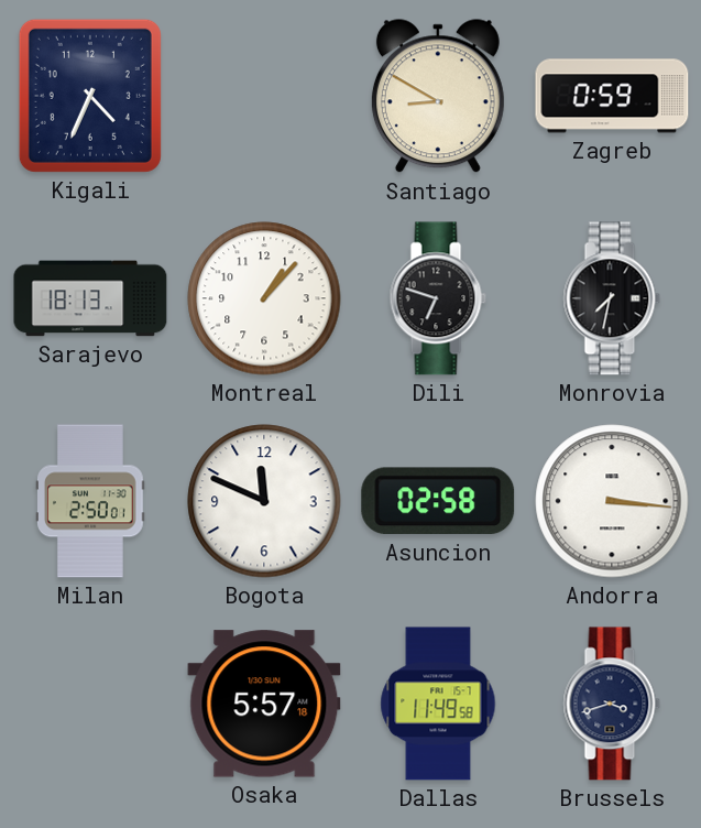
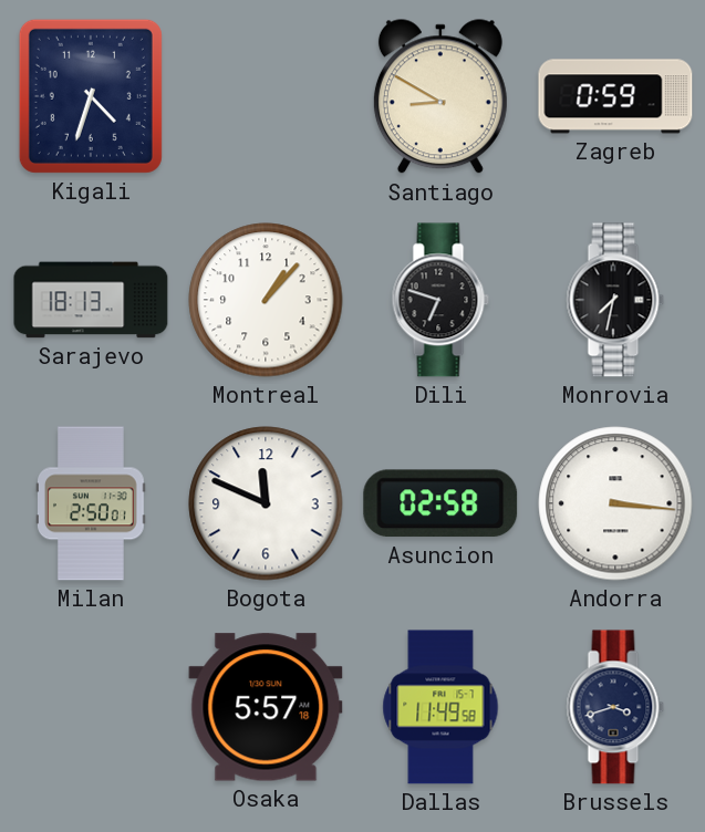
Kigali: 4:34 -> 4:33 (91, 96)
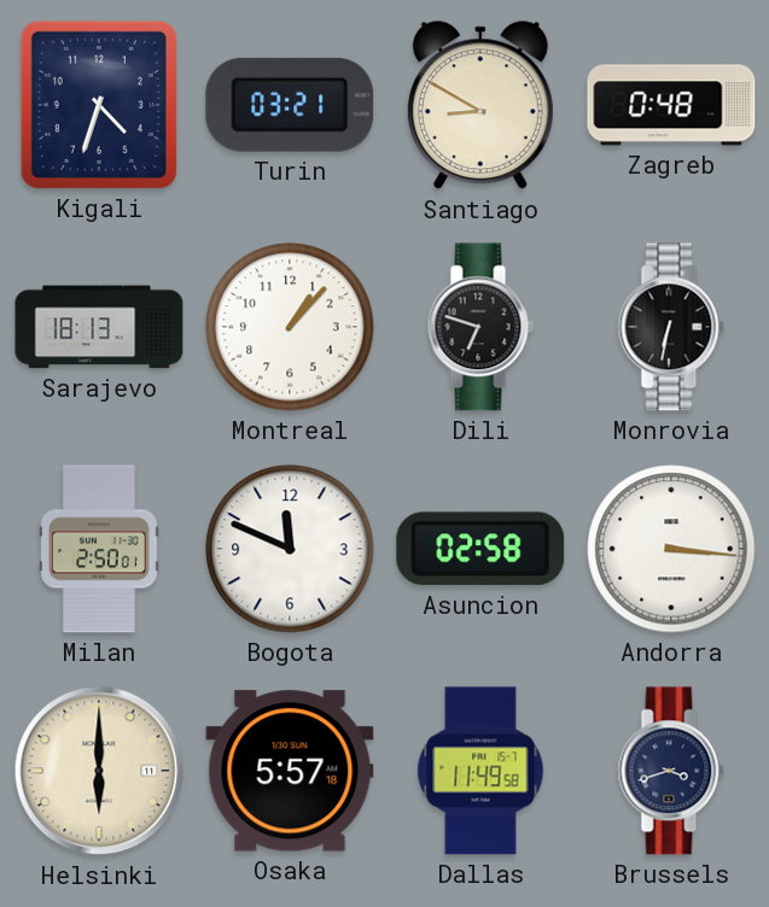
Turin: none -> 03:21 (290, 105)
Zagreb: 0:59 -> 0:48 (671, 105)
Monrovia: 7:32 -> 6:32 (671, 327)
Helsinki: none -> 6:00 (99, 771)
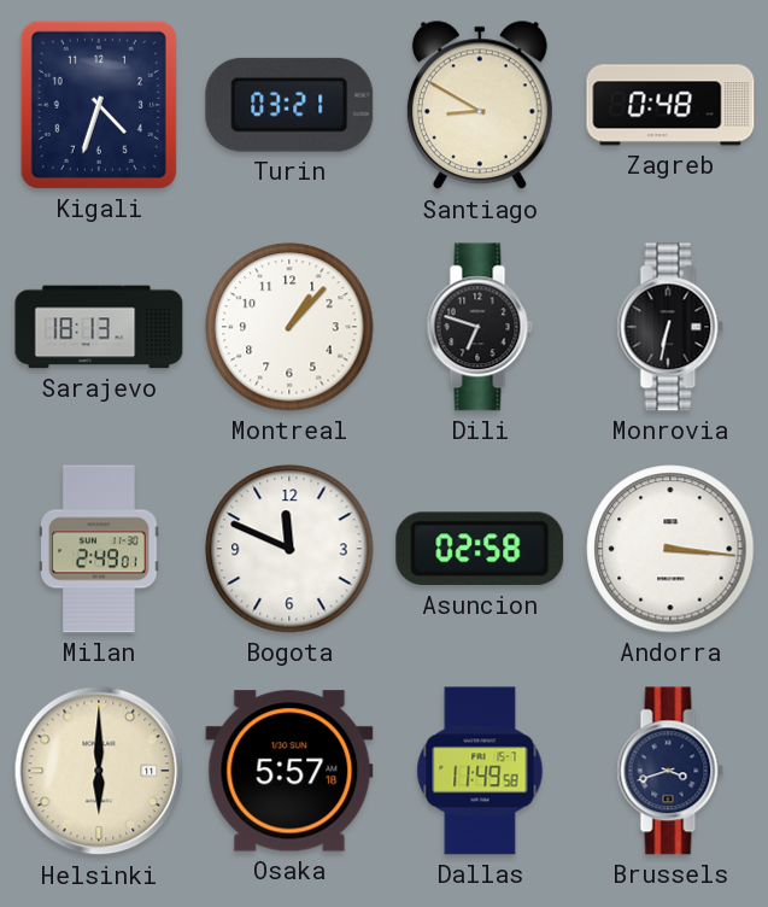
Milan: 2:50 -> 2:49 (100, 549)
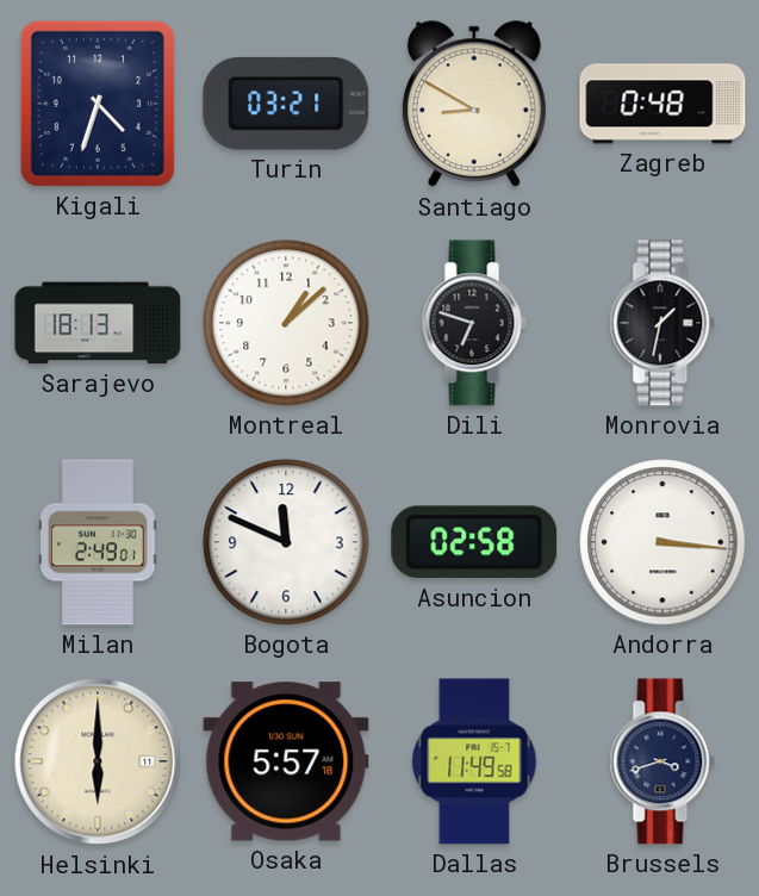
Montreal: 1:07 -> 1:08 (286, 323)
Monrovia: 6:32 -> 1:32 (662, 323)
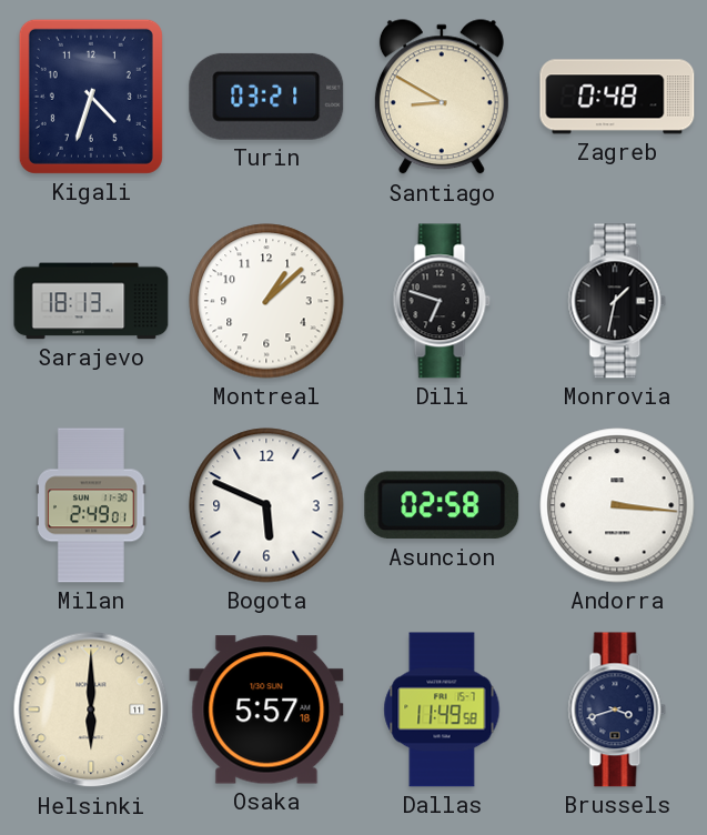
Bogota: 11:49 -> 5:49 (266, 505)
